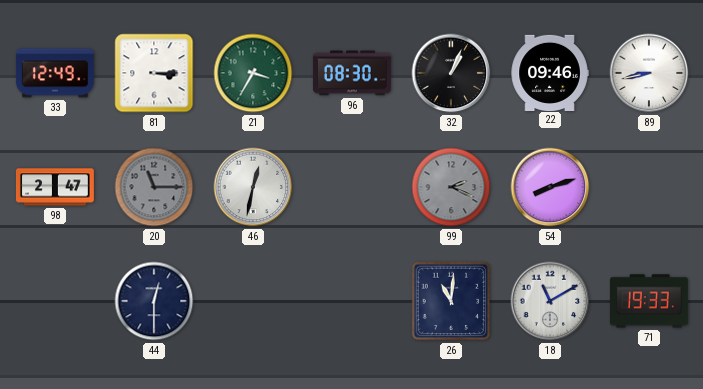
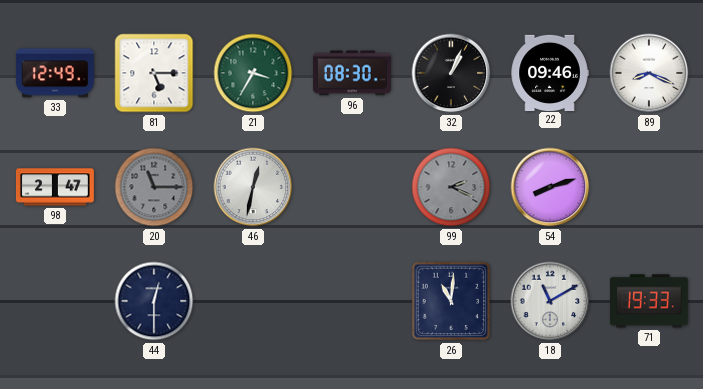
81: 3:15 -> 5:15 (154, 73)
89: 8:43 -> 8:19 (649, 73)
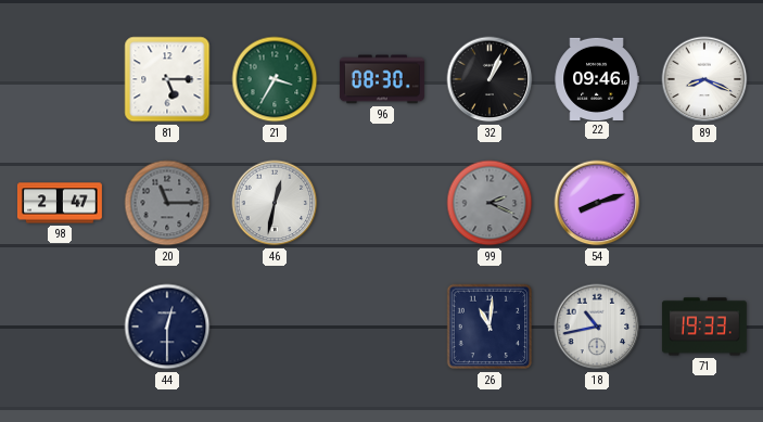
33: 12:49 -> none (55, 73)
18: 11:10 -> 10:43 (597, 327)
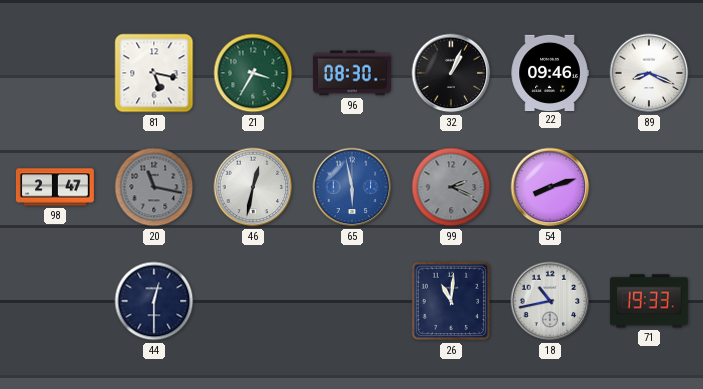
81: 5:15 -> 5:17 (154, 73)
20: 11:15 -> 11:17 (154, 187)
65: none -> 5:58 (352, 187)
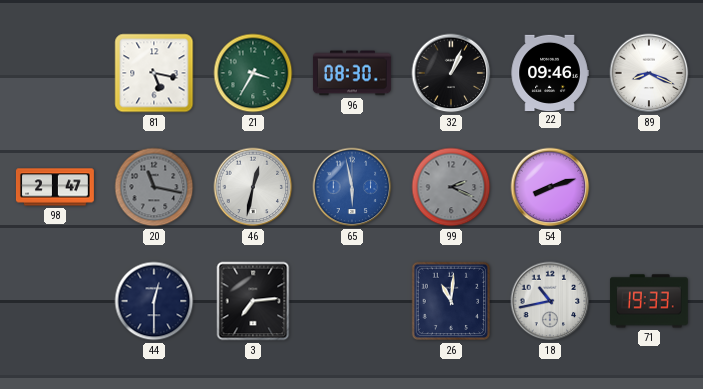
3: none -> 7:14 (253, 301)
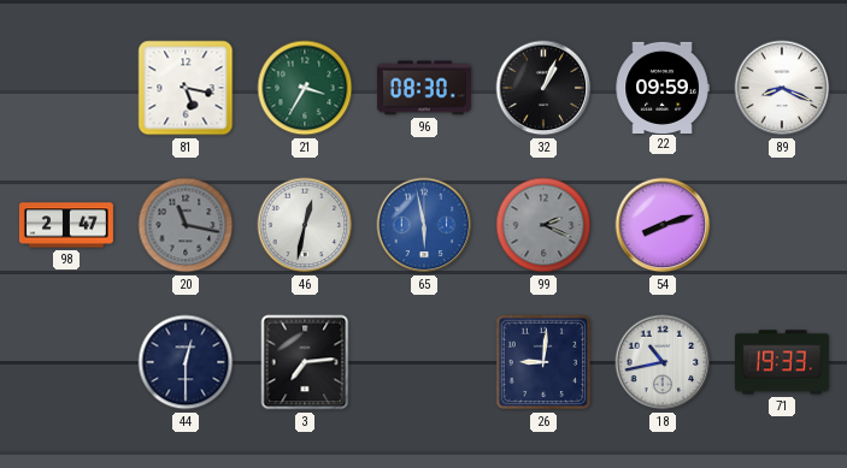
22: 09:46 -> 09:59 (663, 87)
26: 11:01 -> 9:01 (543, 362)
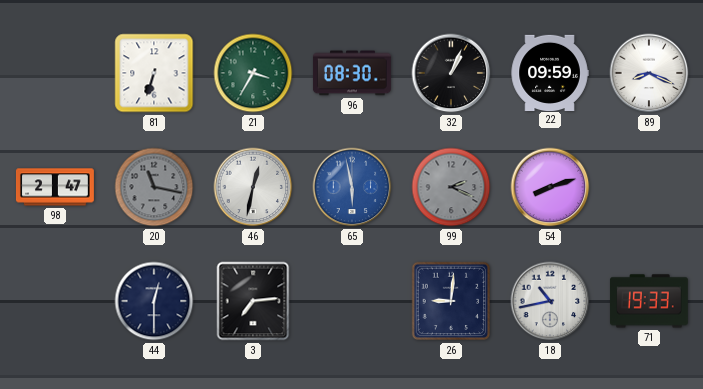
81: 5:17 -> 6:33 (154, 73)
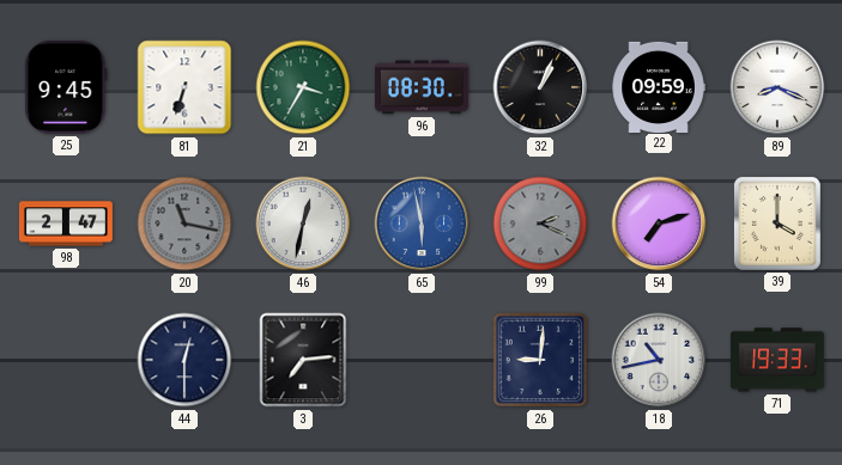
25: none -> 9:45 (66, 87)
54: 8:12 -> 7:12 (659, 224)
39: none -> 4:00 (777, 224)
